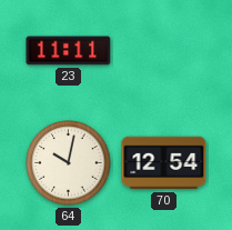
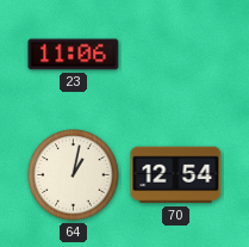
23: 11:11 -> 11:06 (74, 55)
64: 10:02 -> 1:02 (74, 175)
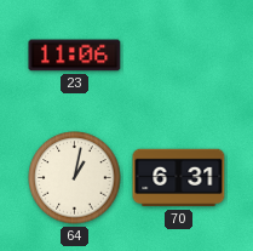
70: 12:54 -> 6:31 (179, 178)
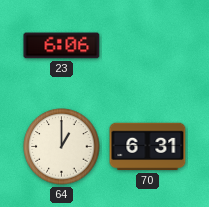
23: 11:06 -> 6:06 (62, 46)
64: 1:02 -> 1:00 (62, 147)
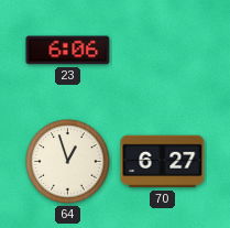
64: 1:00 -> 12:57 (68, 162)
70: 6:31 -> 6:27 (163, 162)
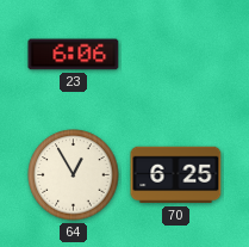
64: 12:57 -> 12:55 (74, 175)
70: 6:27 -> 6:25 (176, 175)
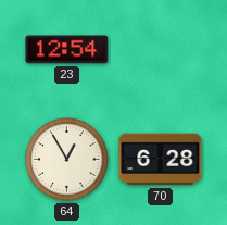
23: 6:06 -> 12:54 (67, 50)
70: 6:25 -> 6:28 (161, 160)
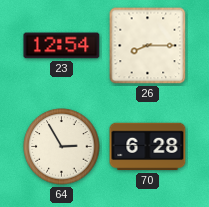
26: none -> 8:15 (148, 46)
64: 12:55 -> 2:55 (62, 147)
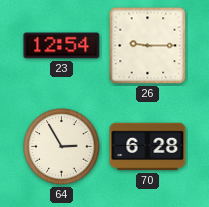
26: 8:15 -> 9:15 (148, 46)
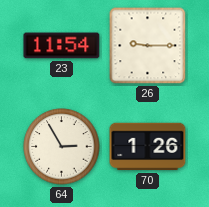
23: 12:54 -> 11:54 (62, 46)
70: 6:28 -> 1:26 (148, 147)
